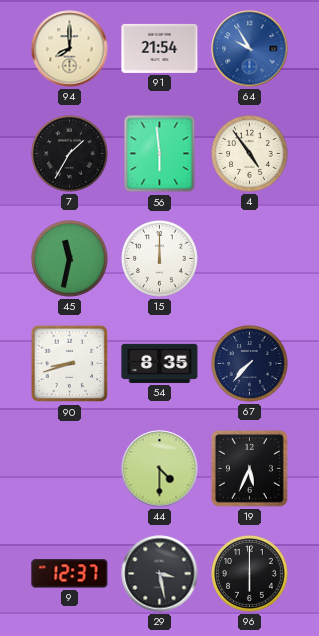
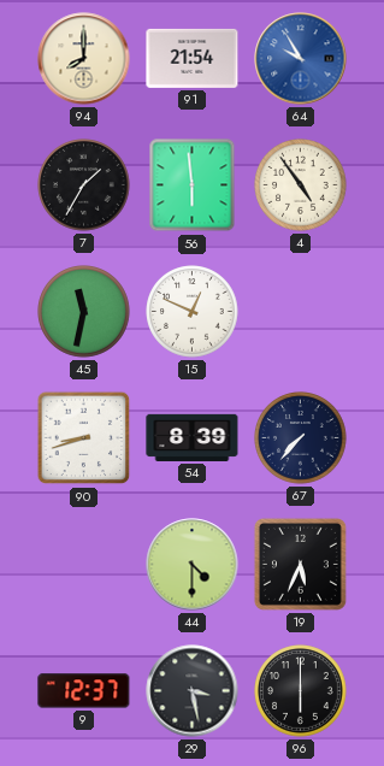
15: 12:00 -> 12:49 (193, 312)
54: 8:35 -> 8:39 (193, 437)
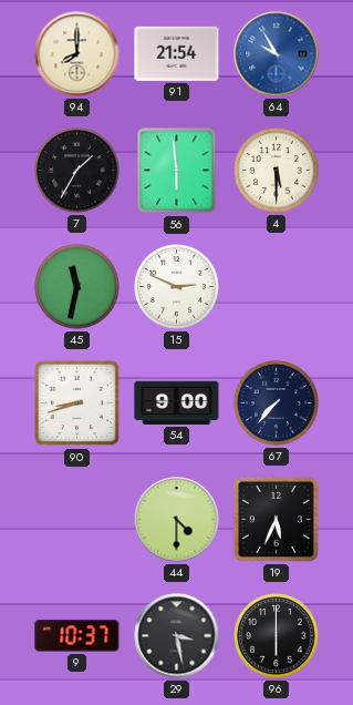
4: 4:54 -> 5:30 (277, 171)
15: 12:49 -> 2:49 (177, 287)
54: 8:39 -> 9:00 (177, 402)
9: 12:37 -> 10:37 (77, 636)
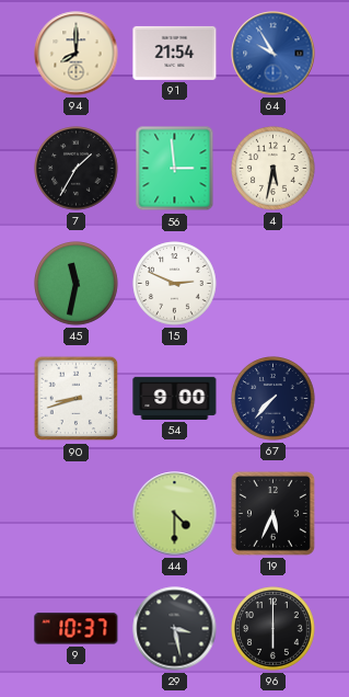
56: 5:59 -> 2:59 (175, 169)
4: 5:30 -> 5:32 (274, 169)
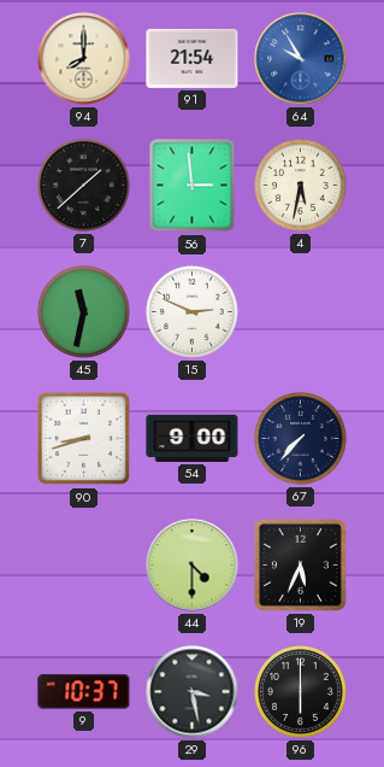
7: 1:35 -> 1:38 (84, 186)
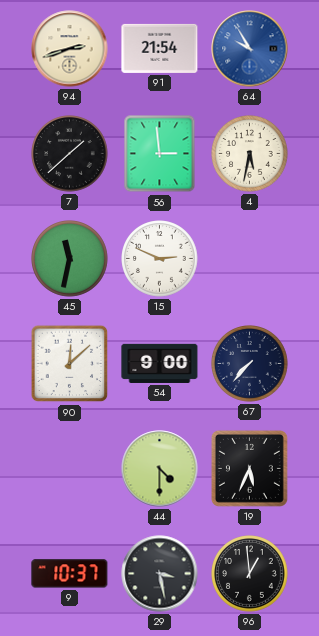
94: 8:00 -> 2:42 (70, 49)
90: 8:42 -> 12:08 (70, 364)
96: 6:00 -> 12:59 (250, 574)
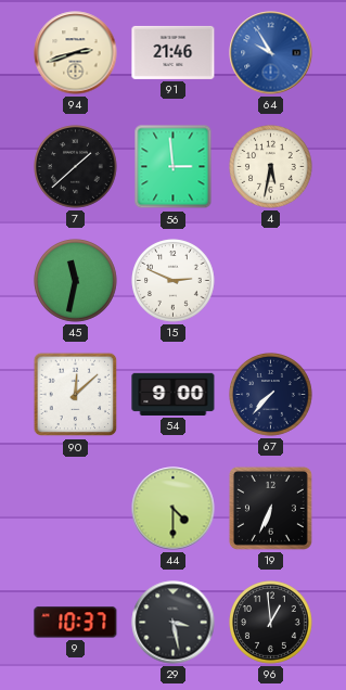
91: 21:54 -> 21:46 (174, 52)
19: 5:34 -> 6:34 (270, 508)
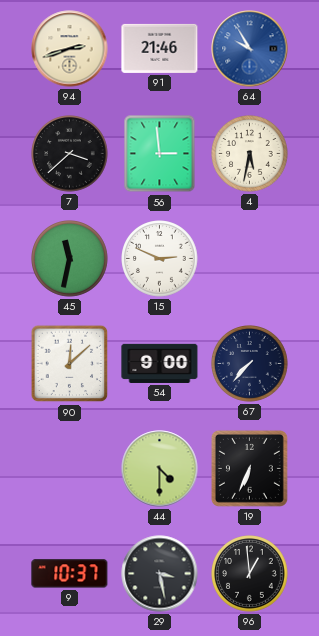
7: 1:38 -> 3:38 (70, 154)
